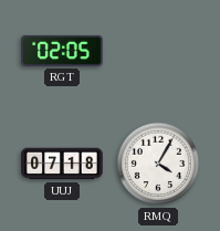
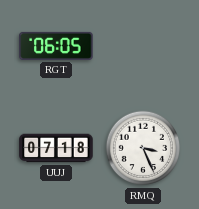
RGT: 02:05 -> 06:05 (56, 46)
RMQ: 4:05 -> 3:26 (143, 148)
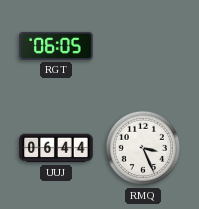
UUJ: 07:18 -> 06:44 (56, 148)
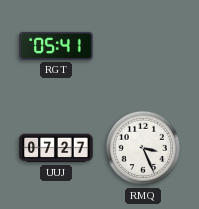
RGT: 06:05 -> 05:41 (56, 46)
UUJ: 06:44 -> 07:27 (56, 148)
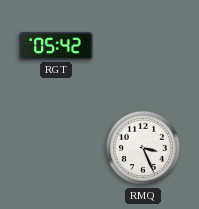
RGT: 05:41 -> 05:42 (56, 46)
UUJ: 07:27 -> none (56, 148)
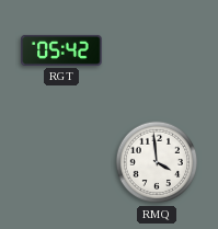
RMQ: 3:26 -> 3:59 (157, 162)
